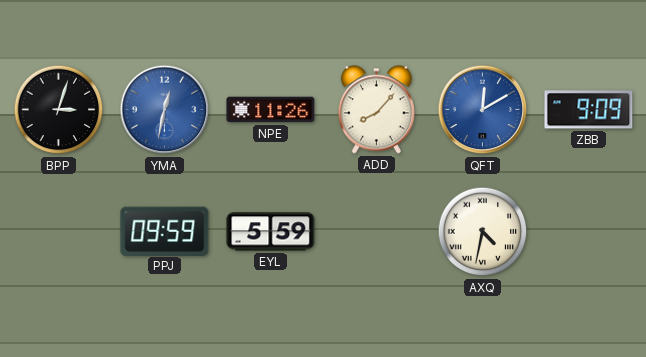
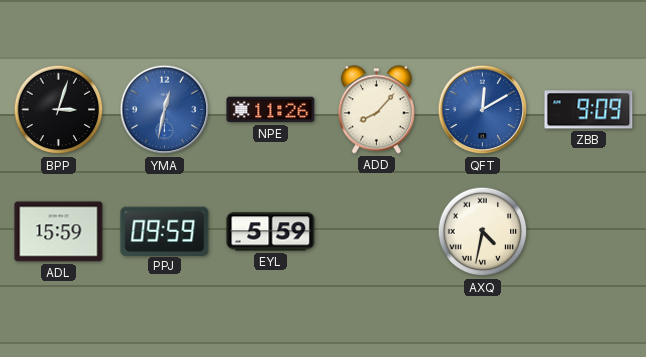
ADL: none -> 15:59 (59, 232)
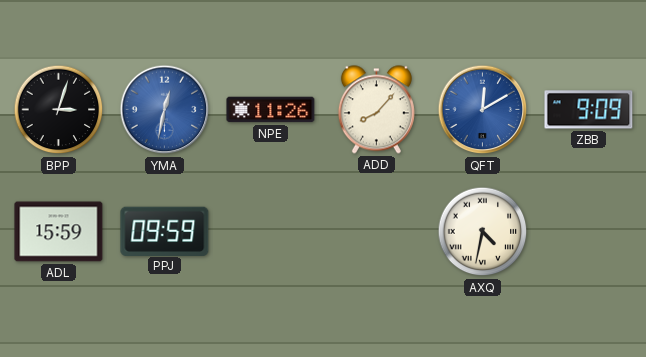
EYL: 5:59 -> none (271, 232)
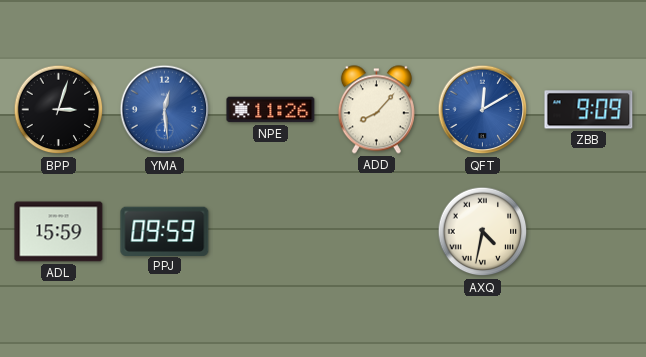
YMA: 12:32 -> 12:29 (165, 110)
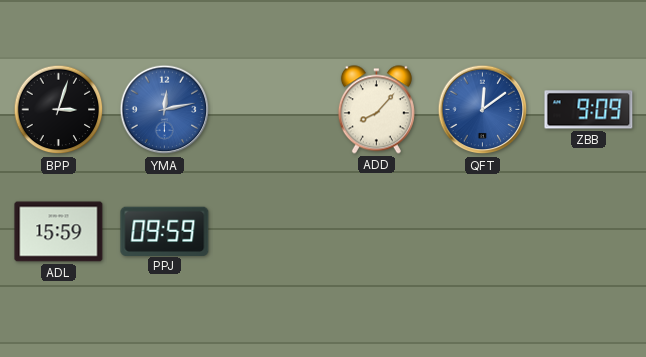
YMA: 12:29 -> 12:13 (165, 110)
NPE: 11:26 -> none (271, 110)
QFT: 12:10 -> 12:09 (483, 110)
AXQ: 4:32 -> none (483, 232)
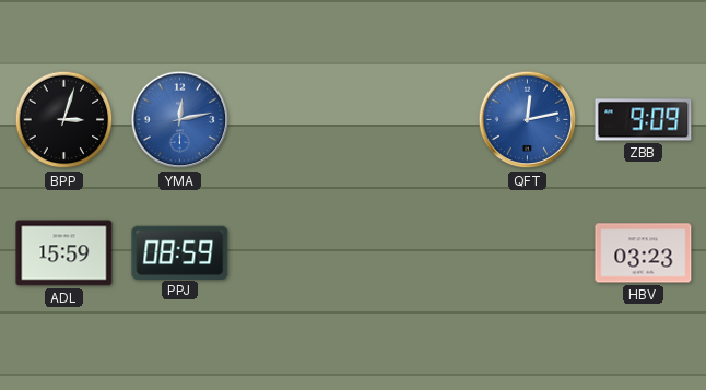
ADD: 8:07 -> none (376, 110)
QFT: 12:09 -> 12:13 (528, 120)
PPJ: 09:59 -> 08:59 (180, 252)
HBV: none -> 03:23 (644, 253)
